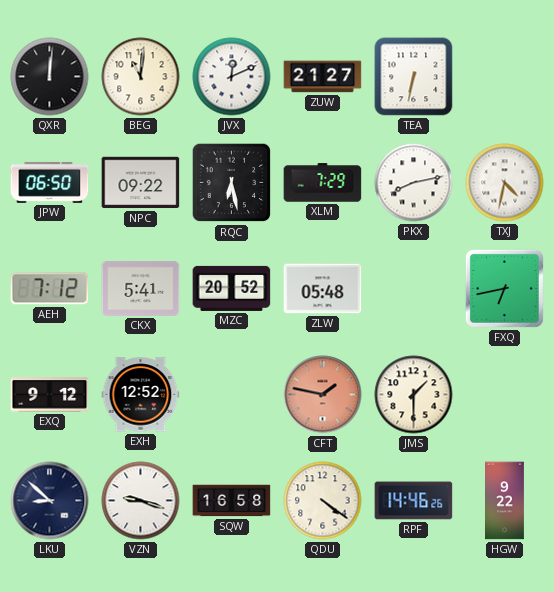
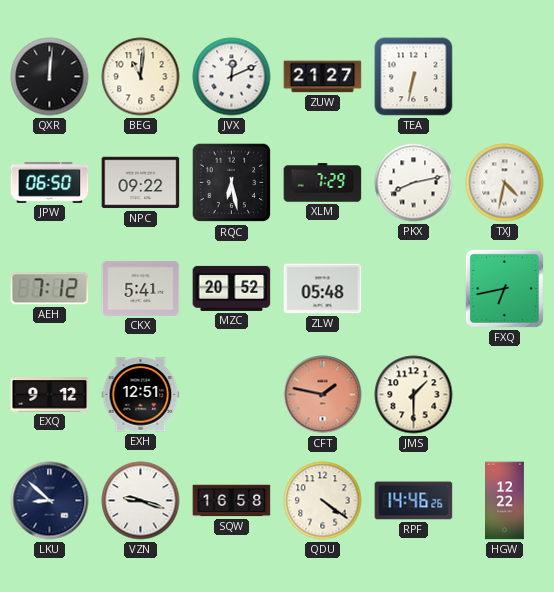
EXH: 12:52 -> 12:51 (141, 395)
HGW: 9:22 -> 12:22 (505, 501)
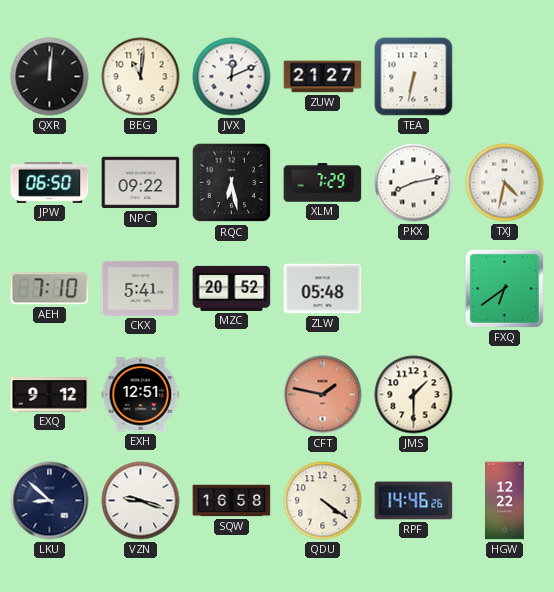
AEH: 7:12 -> 7:10 (50, 289)
FXQ: 6:43 -> 6:39 (504, 288)
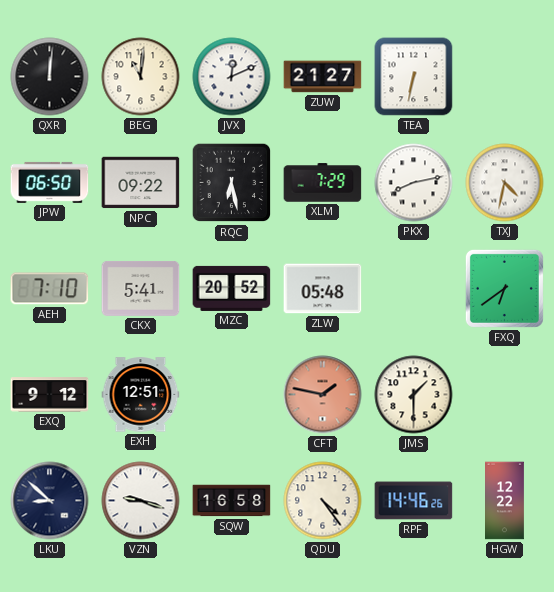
QDU: 4:21 -> 4:24 (323, 501)
